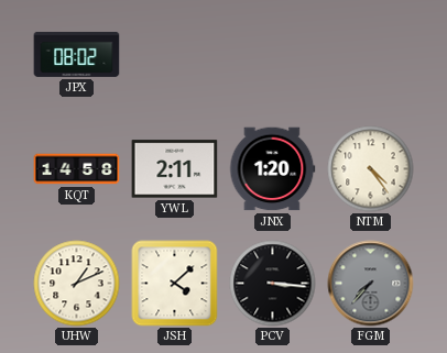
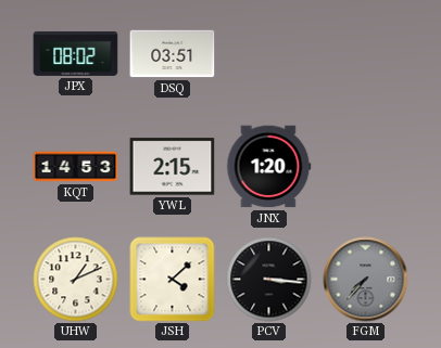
DSQ: none -> 03:51 (173, 54)
KQT: 14:58 -> 14:53 (76, 167)
YWL: 2:11 -> 2:15 (173, 167)
NTM: 4:24 -> none (371, 169)
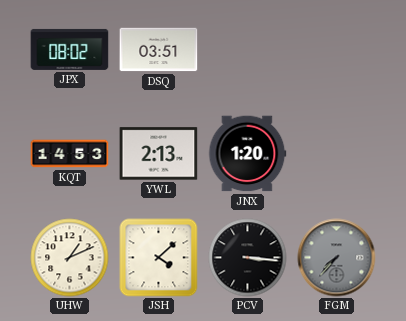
YWL: 2:15 -> 2:13 (159, 154)
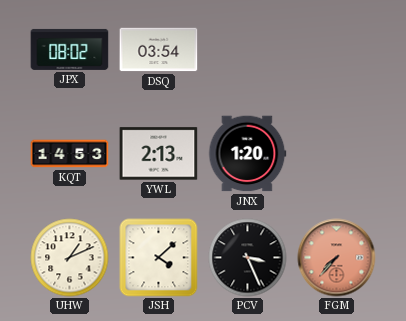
DSQ: 03:51 -> 03:54 (159, 50)
PCV: 3:16 -> 3:26 (248, 258)
FGM dial: grey -> salmon (337, 258)
